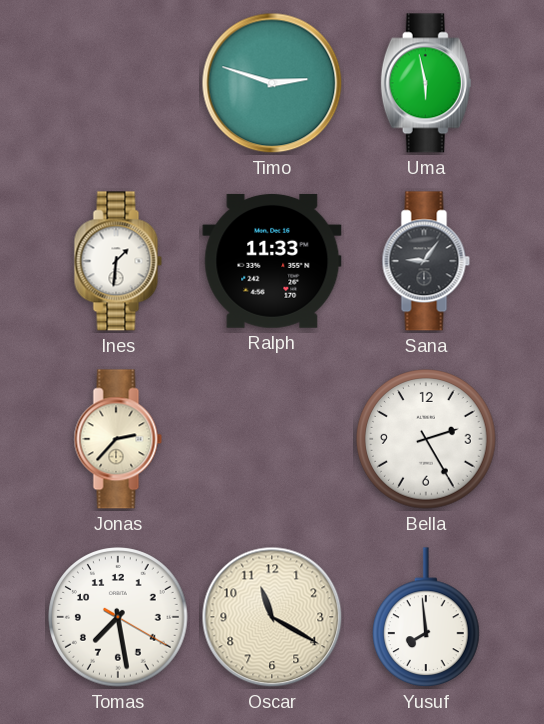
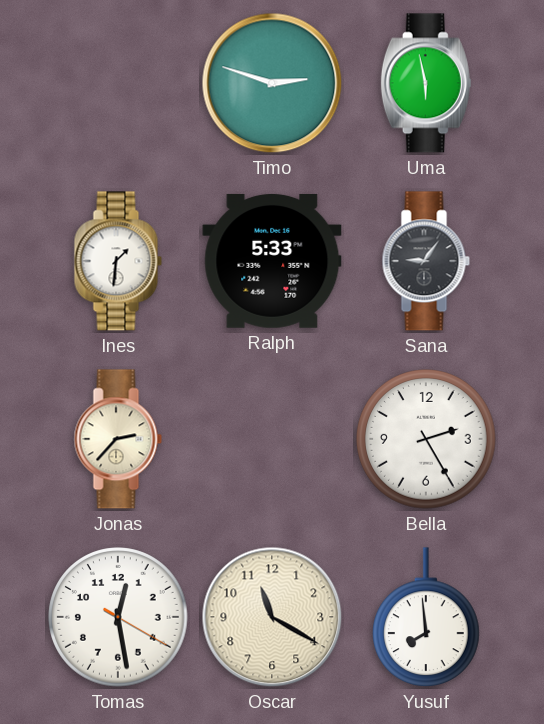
Ralph: 11:33 -> 5:33 (272, 261)
Tomas: 7:28 -> 12:28 (118, 617)
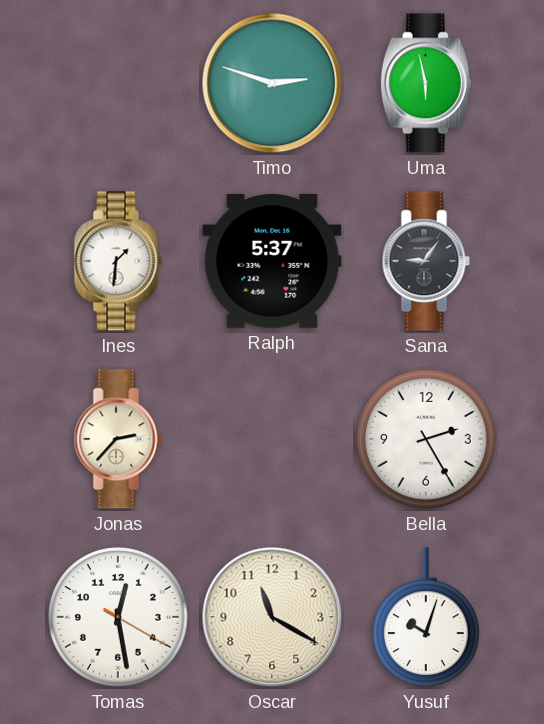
Ralph: 5:33 -> 5:37 (272, 261)
Yusuf: 7:59 -> 10:03 (427, 617)
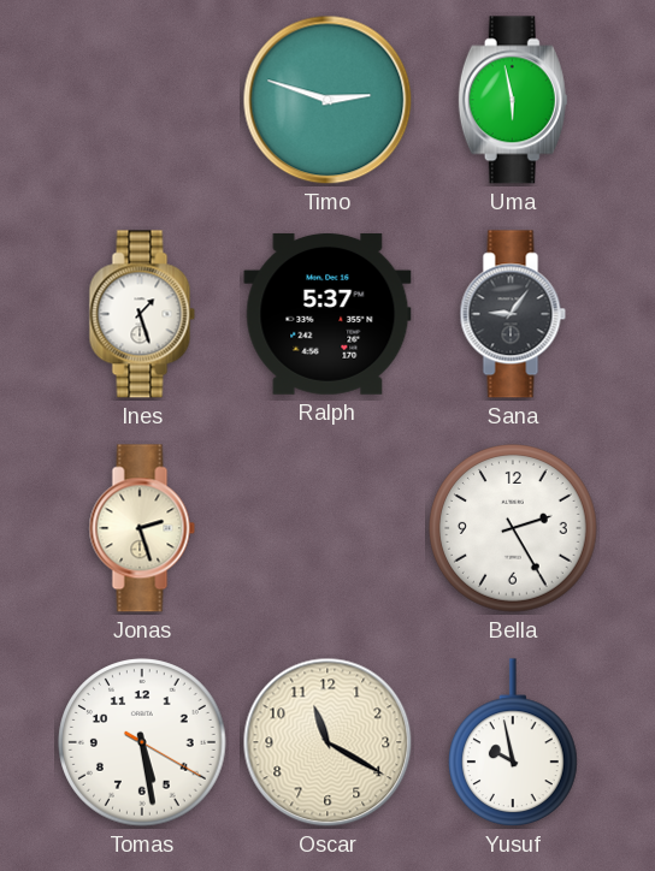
Ines: 1:31 -> 1:27 (142, 314)
Jonas: 2:37 -> 2:27 (142, 528)
Tomas: 12:28 -> 5:28 (142, 742)
Yusuf: 10:03 -> 9:58 (514, 742)
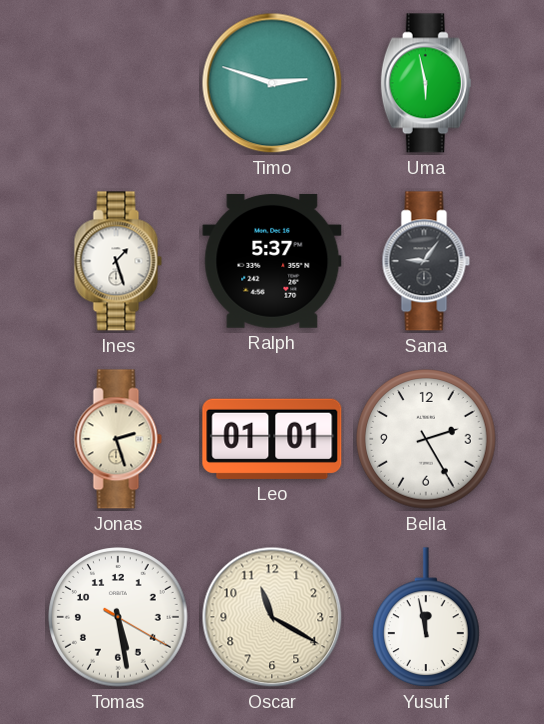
Leo: none -> 01:01 (272, 439)
Yusuf: 9:58 -> 11:58 (427, 617)
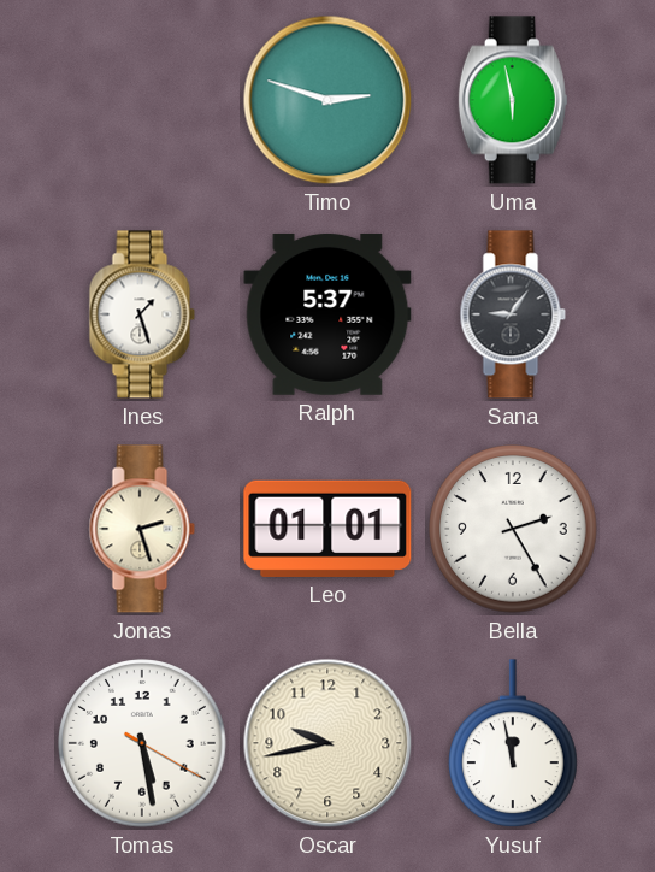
Oscar: 11:20 -> 9:43 (327, 743)
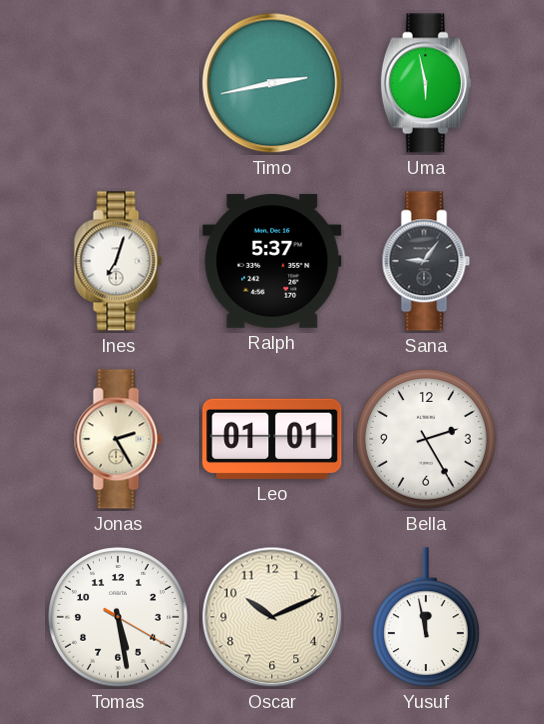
Timo: 2:48 -> 2:43 (272, 83)
Ines: 1:27 -> 7:03 (118, 261)
Jonas: 2:27 -> 2:25 (118, 439)
Oscar: 9:43 -> 10:11 (272, 617)
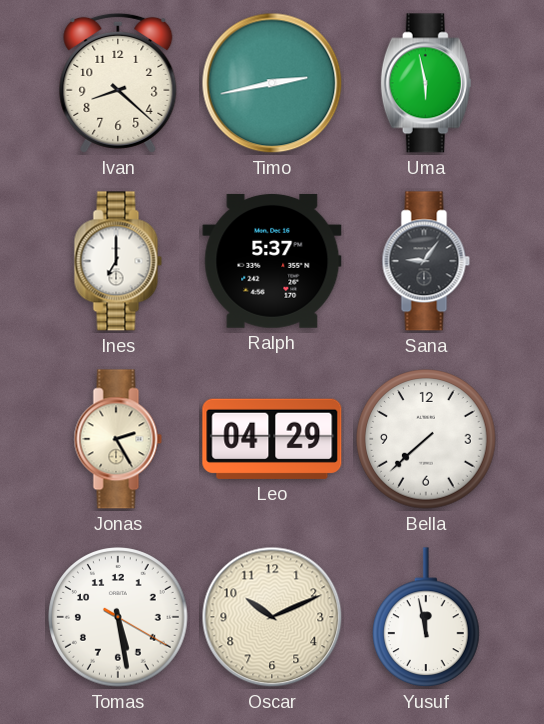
Ivan: none -> 8:22 (118, 83)
Ines: 7:03 -> 7:00 (118, 261)
Leo: 01:01 -> 04:29 (272, 439)
Bella: 2:25 -> 7:38 (426, 439)
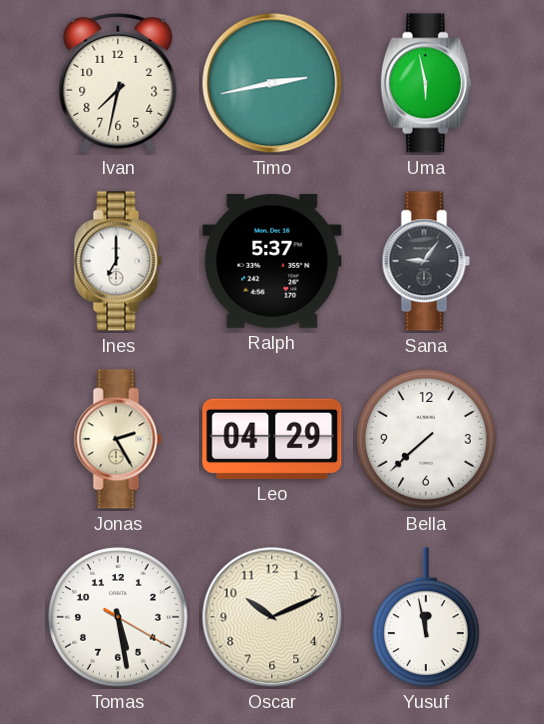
Ivan: 8:22 -> 7:32 (118, 83)
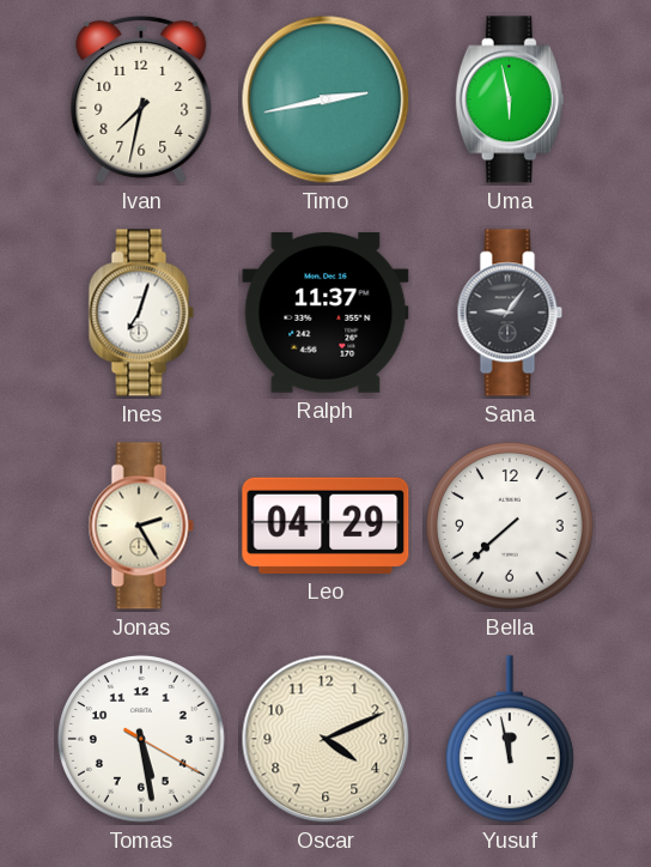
Ines: 7:00 -> 7:03 (141, 313)
Ralph: 5:37 -> 11:37 (325, 313)
Oscar: 10:11 -> 4:11 (325, 739)
